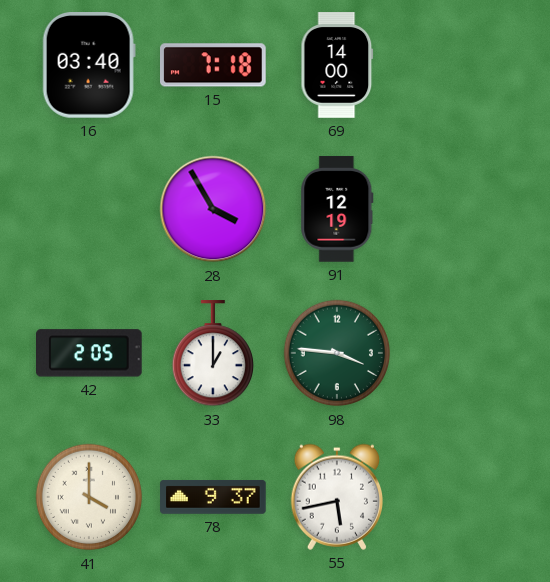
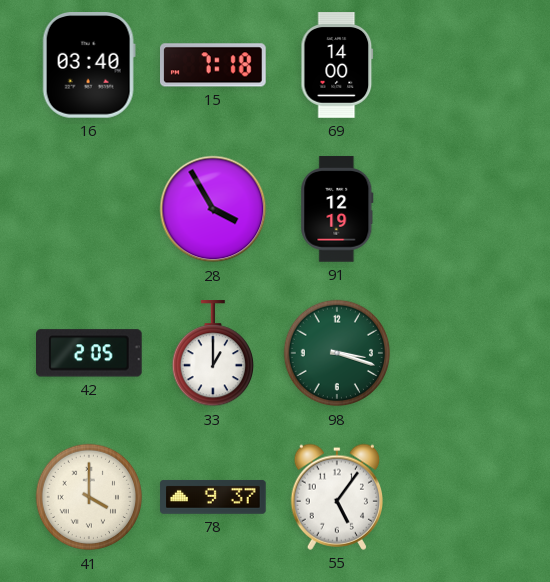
98: 3:46 -> 3:18 (337, 353)
55: 5:43 -> 5:06 (336, 497)
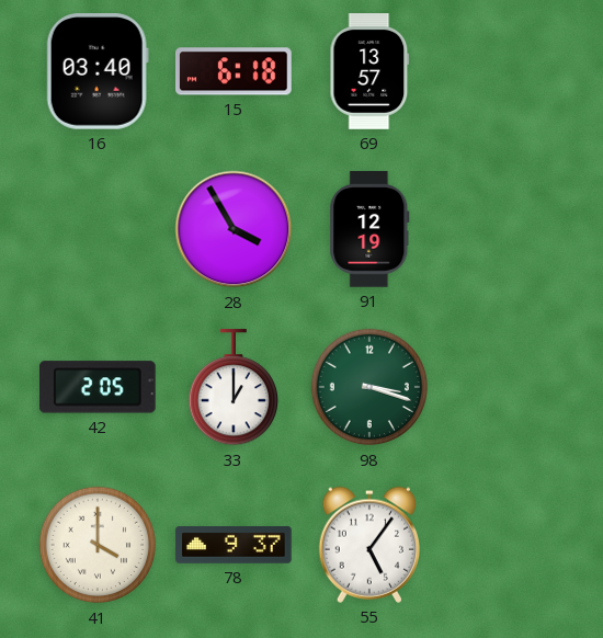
15: 7:18 -> 6:18 (235, 71)
69: 14:00 -> 13:57 (369, 71)
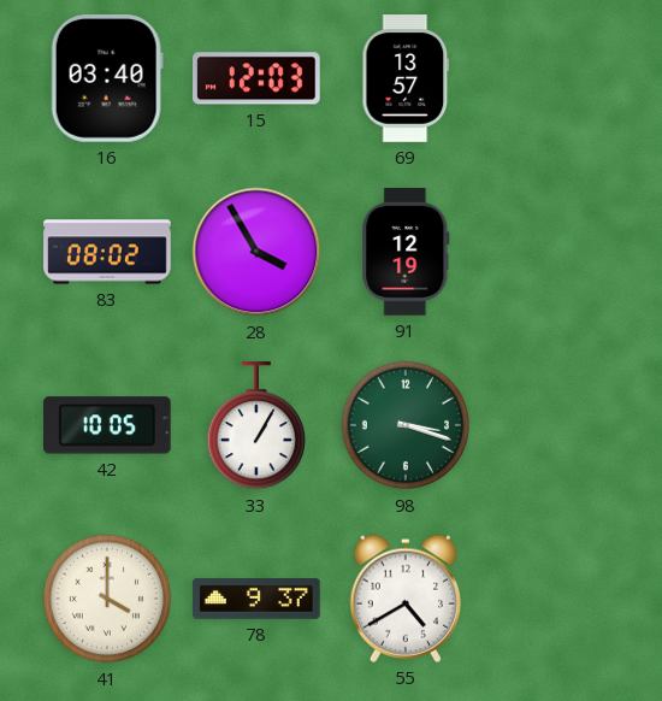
15: 6:18 -> 12:03 (258, 78)
83: none -> 08:02 (107, 252)
42: 2:05 -> 10:05 (108, 425)
33: 1:00 -> 1:05 (255, 426)
55: 5:06 -> 4:40 (404, 599)
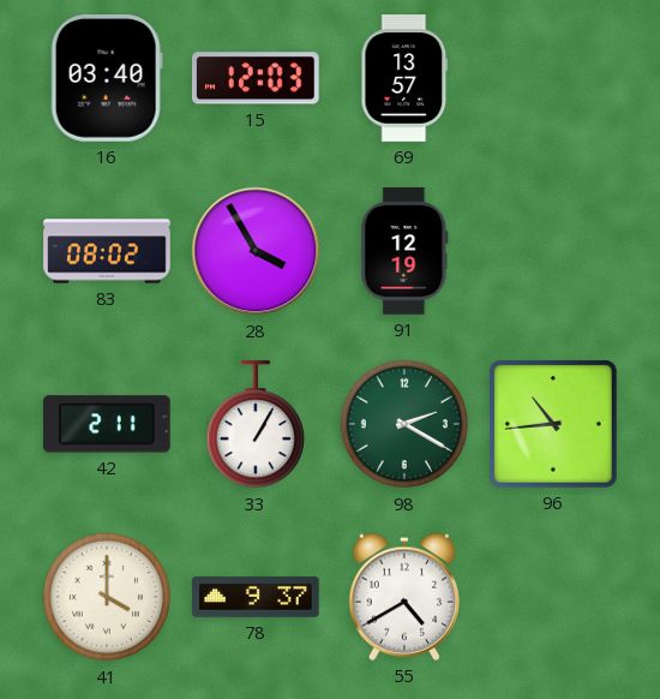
42: 10:05 -> 2:11 (108, 424)
98: 3:18 -> 2:20 (404, 424)
96: none -> 10:44 (554, 424)
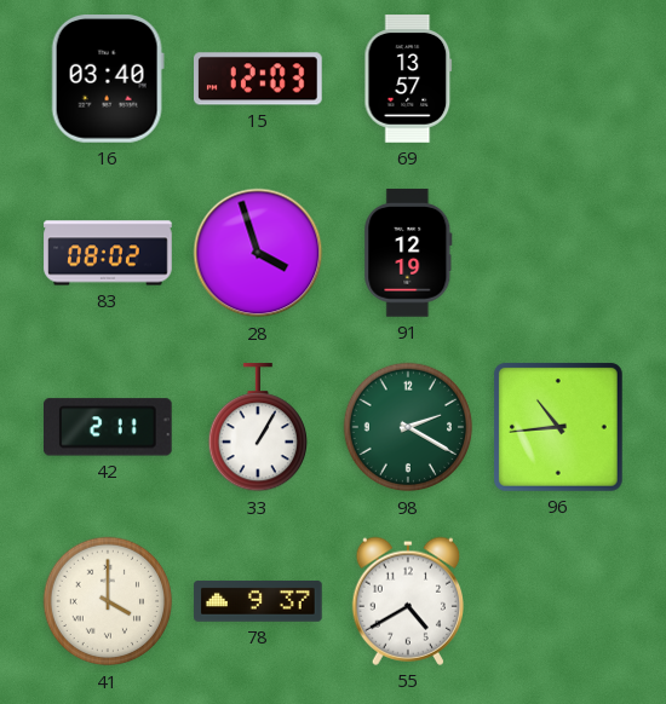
28: 3:55 -> 3:57 (258, 253)
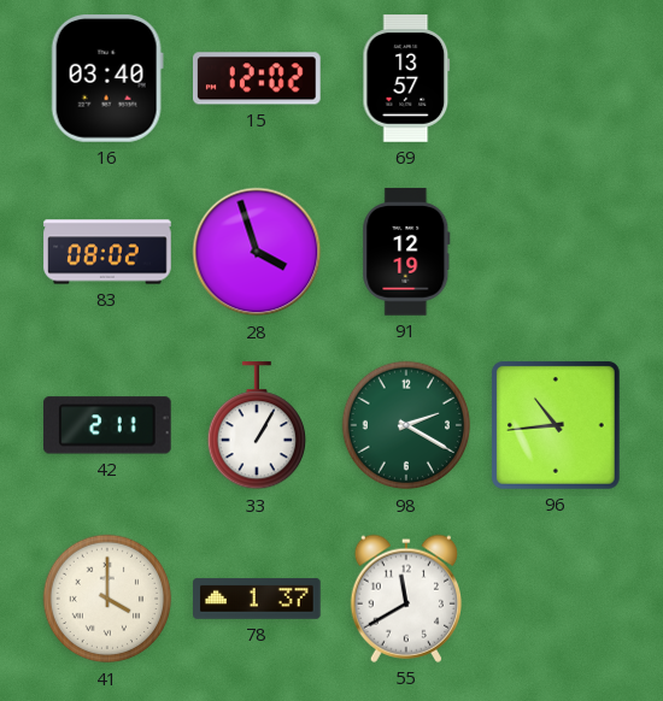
15: 12:03 -> 12:02 (258, 78)
78: 9:37 -> 1:37 (257, 600)
55: 4:40 -> 11:40 (405, 599)
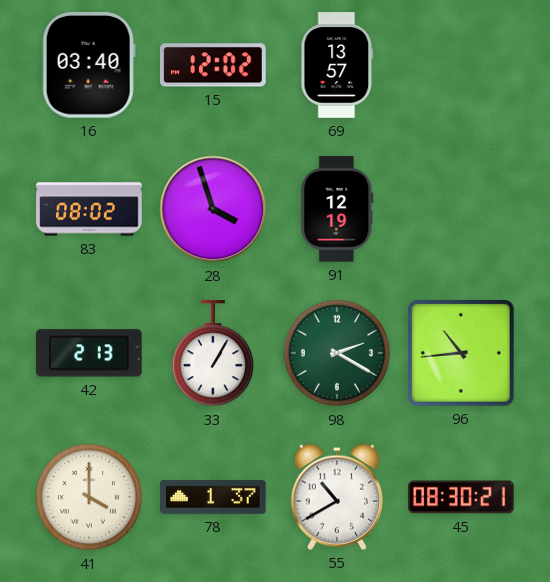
42: 2:11 -> 2:13 (90, 353)
55: 11:40 -> 10:40 (336, 497)
45: none -> 08:30 (461, 497)
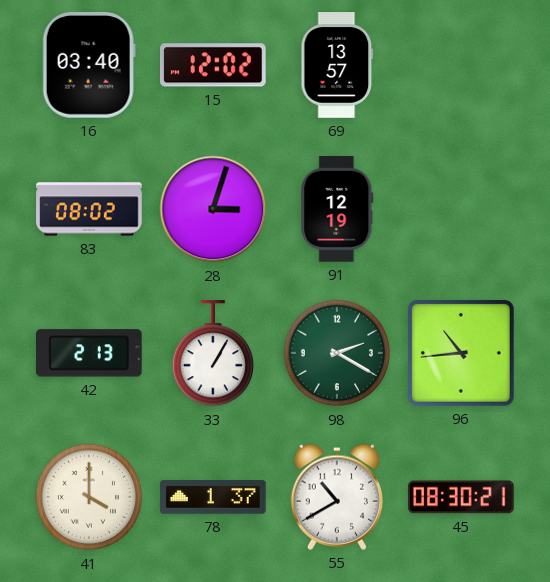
28: 3:57 -> 3:03 (213, 209)
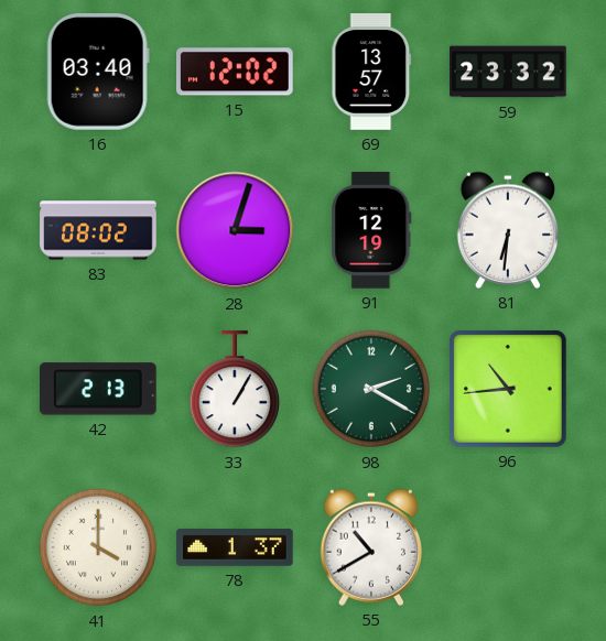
59: none -> 23:32 (508, 72)
81: none -> 6:31 (507, 230)
45: 08:30 -> none (461, 497)
